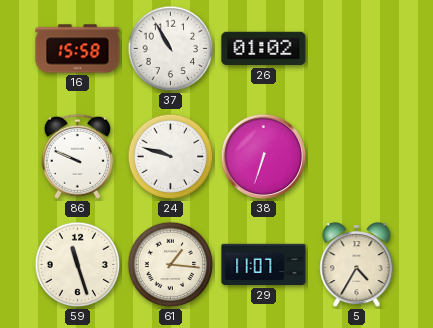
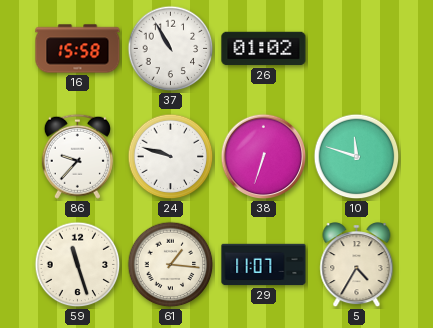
86: 9:49 -> 9:37 (77, 156)
10: none -> 11:48 (357, 157)
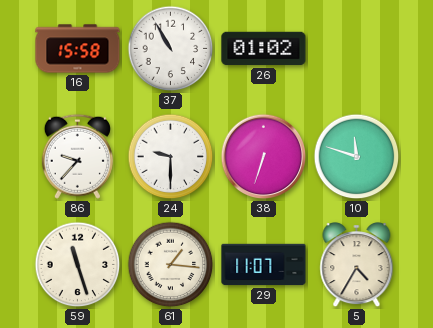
24: 9:48 -> 9:30 (171, 157)
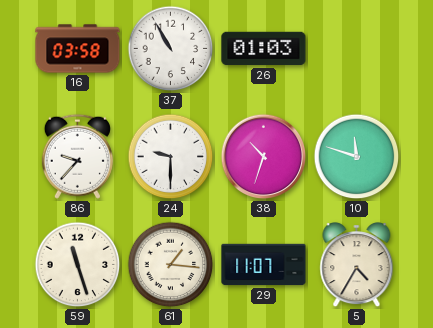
16: 15:58 -> 03:58 (78, 49)
26: 01:02 -> 01:03 (264, 49)
38: 6:33 -> 10:33 (264, 157)
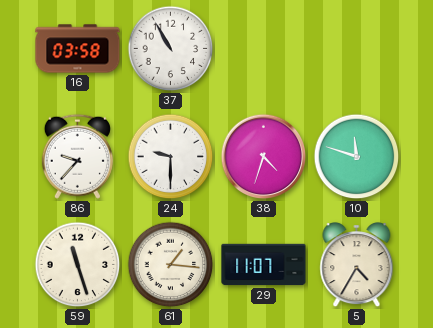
26: 01:03 -> none (264, 49)
38: 10:33 -> 4:33 (264, 157)
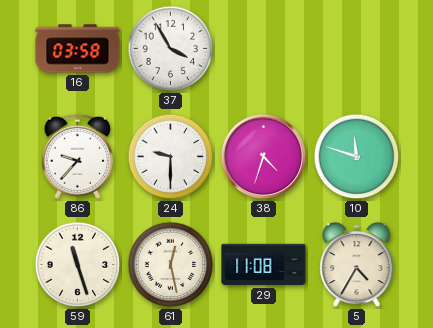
37: 10:55 -> 3:55 (171, 49)
61: 1:16 -> 12:28 (171, 265)
29: 11:07 -> 11:08 (264, 265)
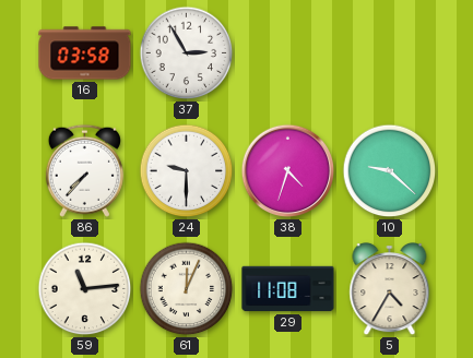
37: 3:55 -> 2:55 (187, 53)
86: 9:37 -> 7:37 (84, 170)
10: 11:48 -> 9:22 (390, 171)
59: 11:27 -> 11:14 (85, 289)
61: 12:28 -> 12:04 (187, 289)
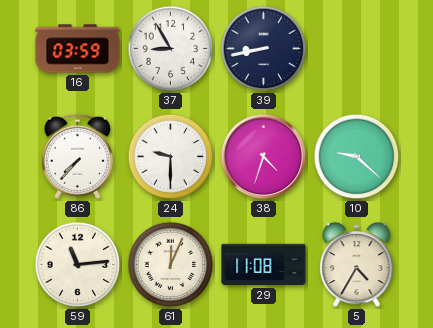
16: 03:58 -> 03:59 (78, 49)
37: 2:55 -> 8:55 (171, 49)
39: none -> 8:43 (264, 49)
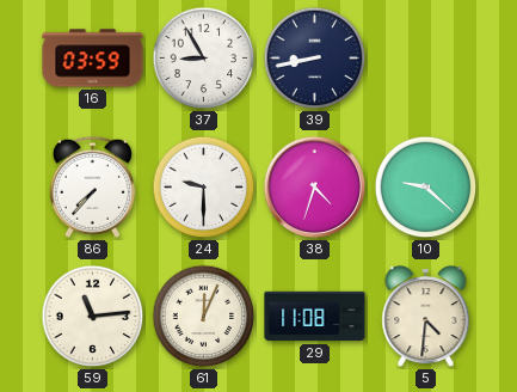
5: 4:35 -> 4:31 (426, 318)
